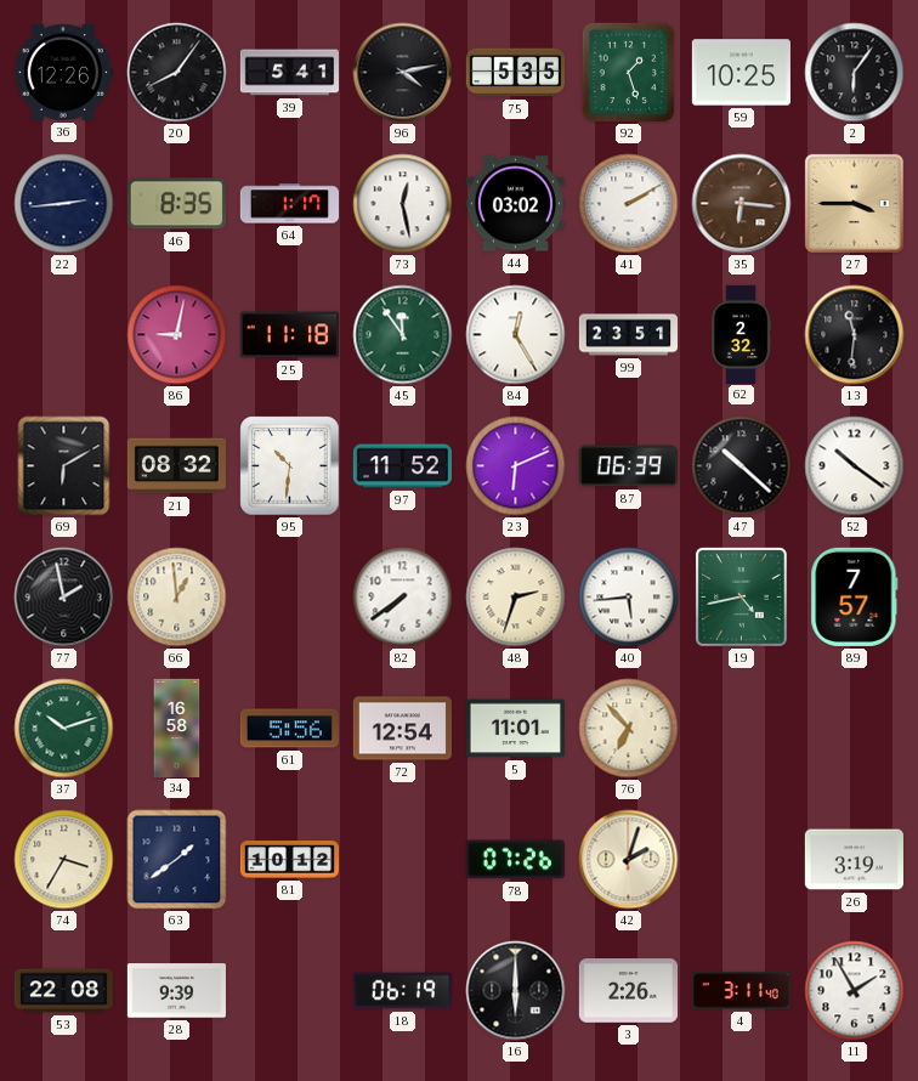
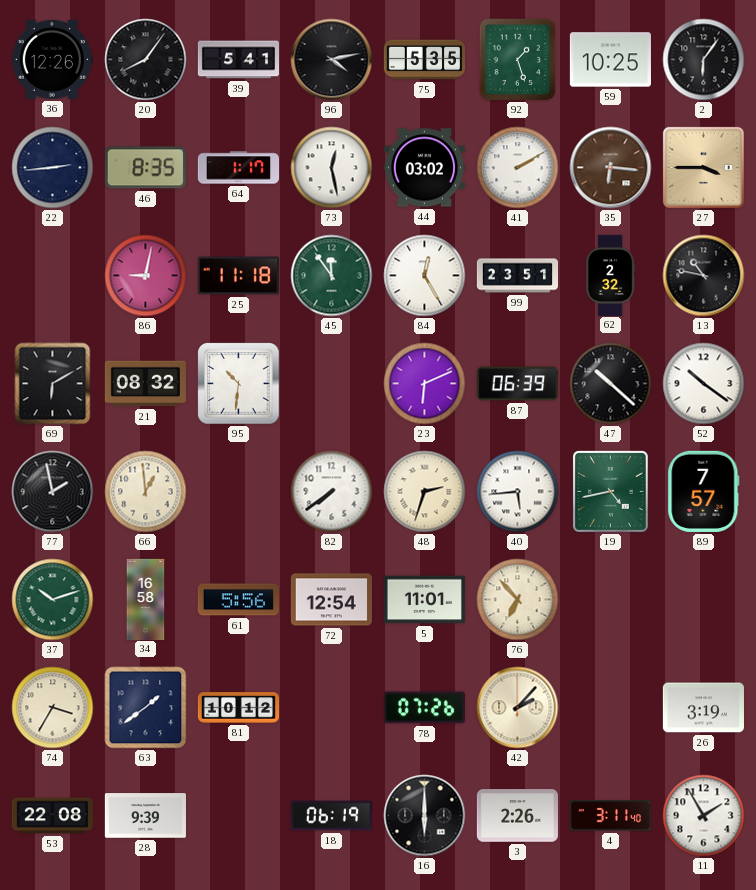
13: 11:31 -> 10:47 (704, 276)
97: 11:52 -> none (402, 466)
42: 2:03 -> 2:07 (518, 708)
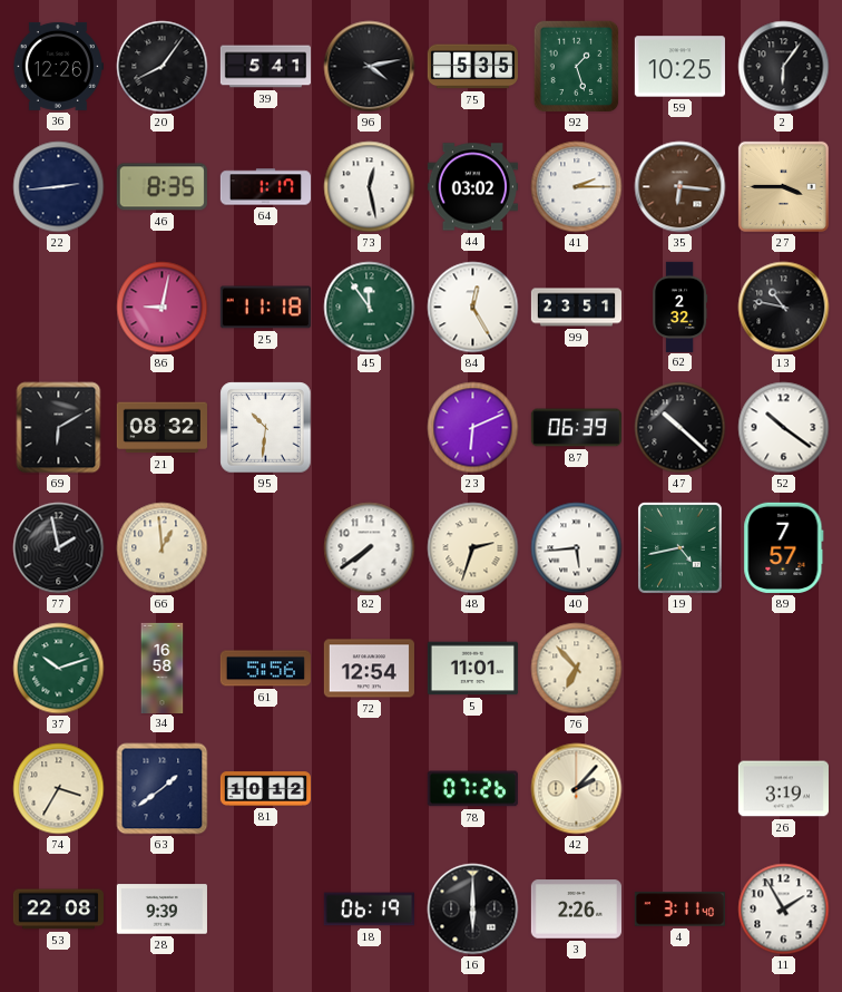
41: 2:10 -> 2:15 (577, 187)
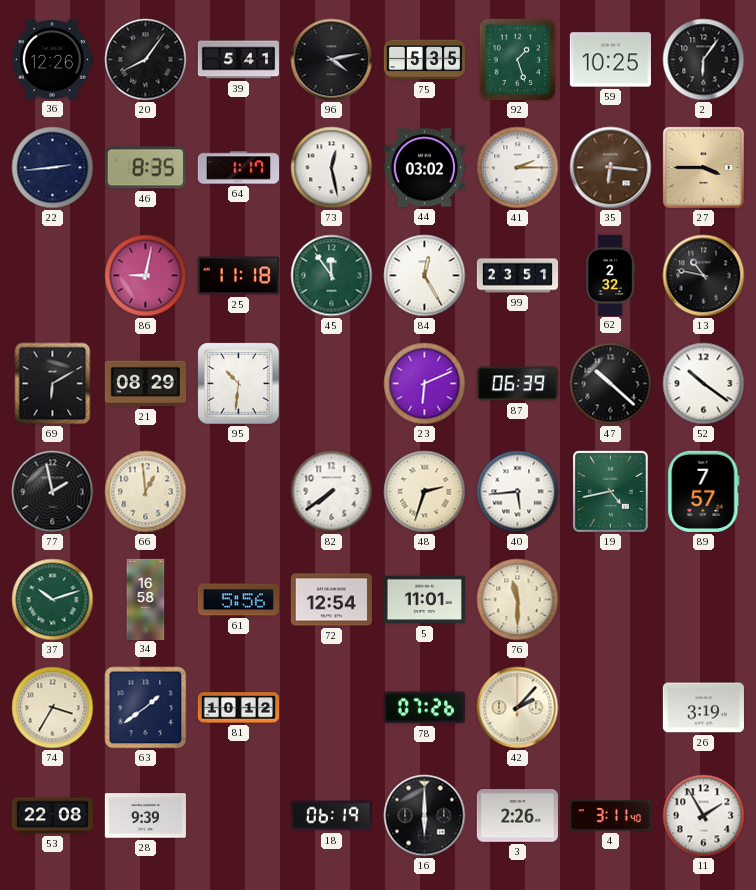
21: 08:32 -> 08:29 (145, 384)
76: 6:53 -> 11:30 (518, 600)
